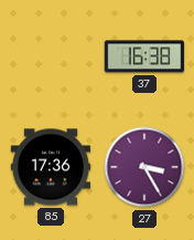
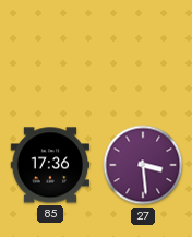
37: 16:38 -> none (143, 56)
27: 3:25 -> 3:29 (143, 165)
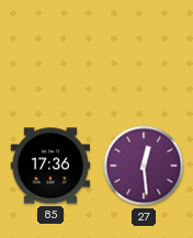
27: 3:29 -> 12:29 (144, 166)
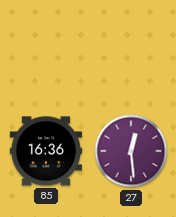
85: 17:36 -> 16:36 (45, 151)
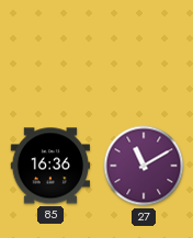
27: 12:29 -> 11:10 (144, 166)
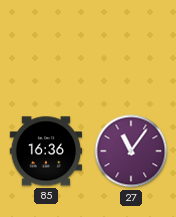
27: 11:10 -> 11:06 (131, 151)
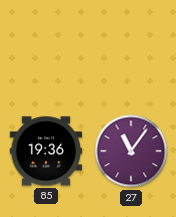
85: 16:36 -> 19:36 (45, 151)
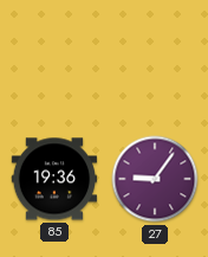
27: 11:06 -> 9:06 (155, 179)
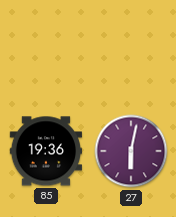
27: 9:06 -> 6:02 (131, 151)
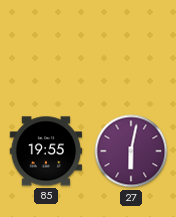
85: 19:36 -> 19:55 (45, 151)
